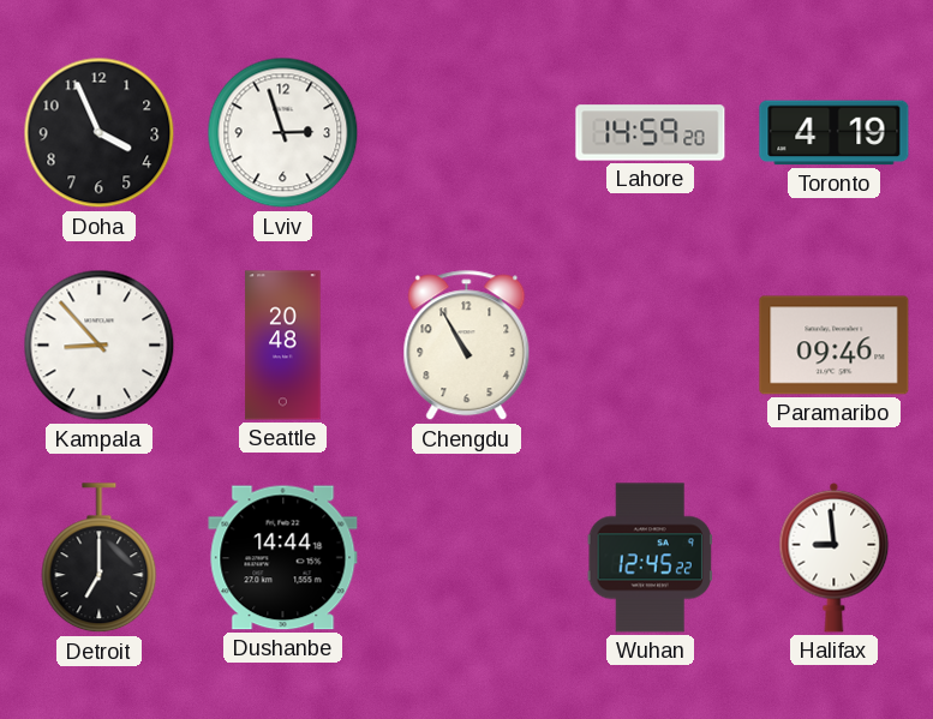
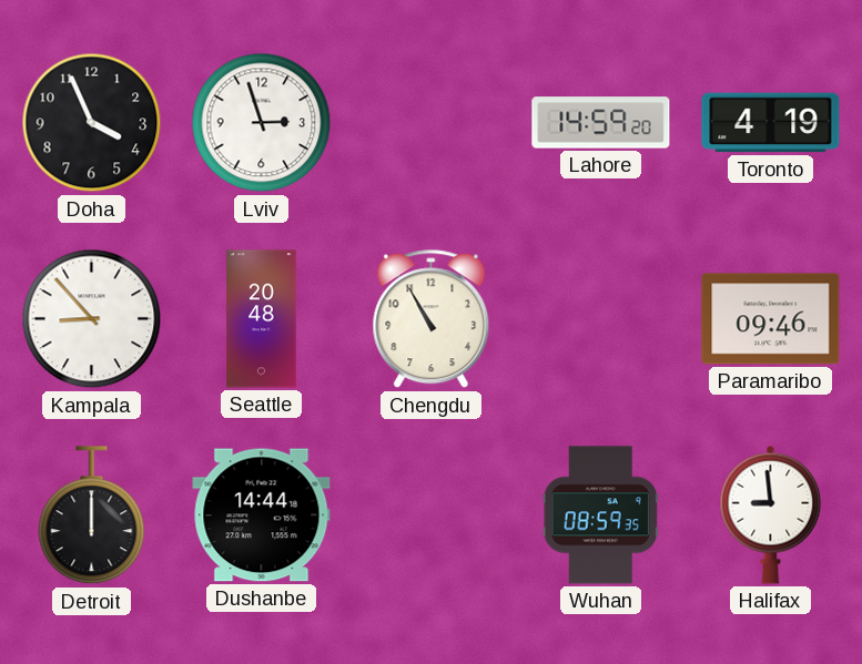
Detroit: 7:00 -> 12:00 (92, 515)
Wuhan: 12:45 -> 08:59 (600, 515)
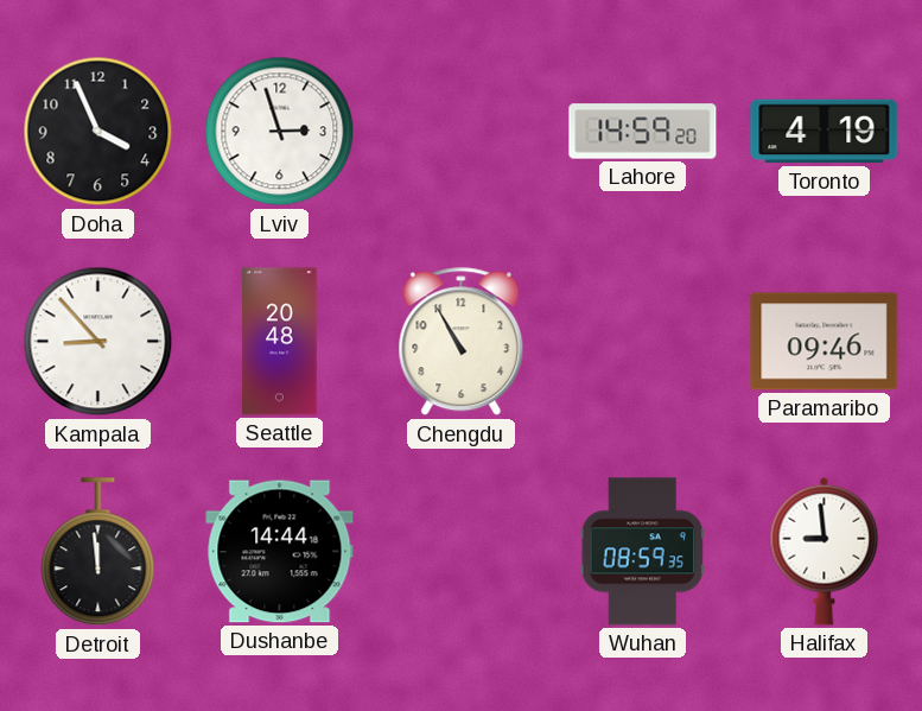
Detroit: 12:00 -> 11:59 (98, 552)
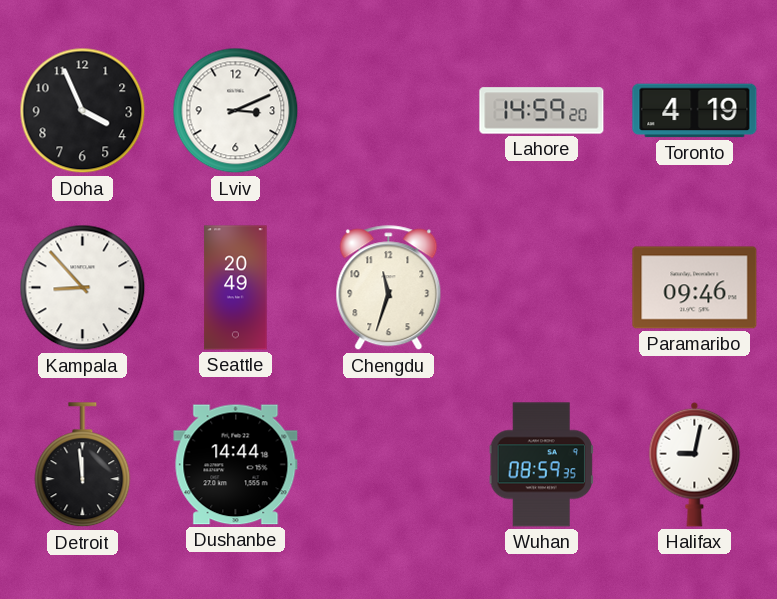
Lviv: 2:57 -> 3:11 (236, 111)
Seattle: 20:48 -> 20:49 (236, 288)
Chengdu: 10:55 -> 11:33 (389, 288)
Halifax: 8:59 -> 9:02 (695, 464)
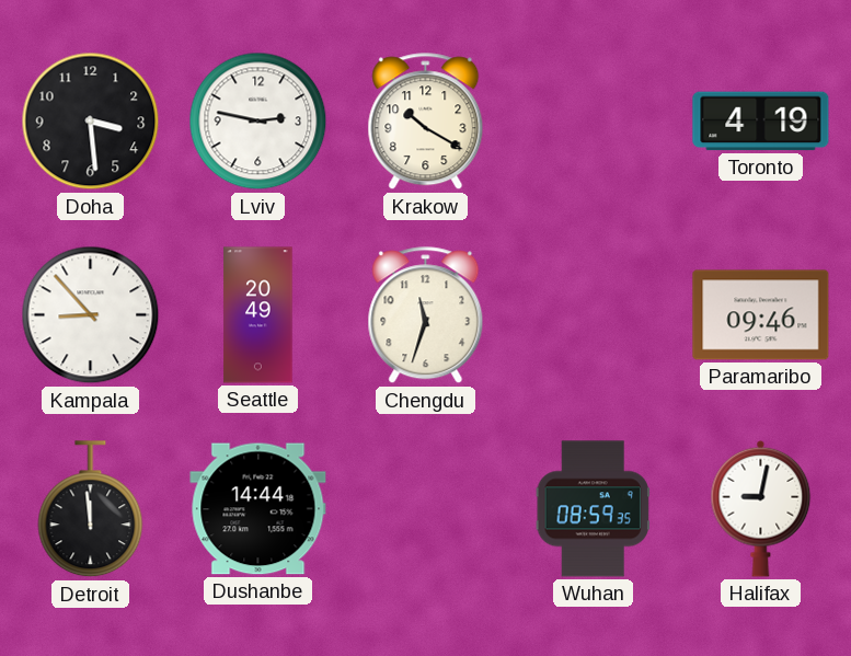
Doha: 3:56 -> 3:29 (91, 122)
Lviv: 3:11 -> 2:47 (258, 122)
Krakow: none -> 10:20 (426, 122)
Lahore: 14:59 -> none (542, 111)
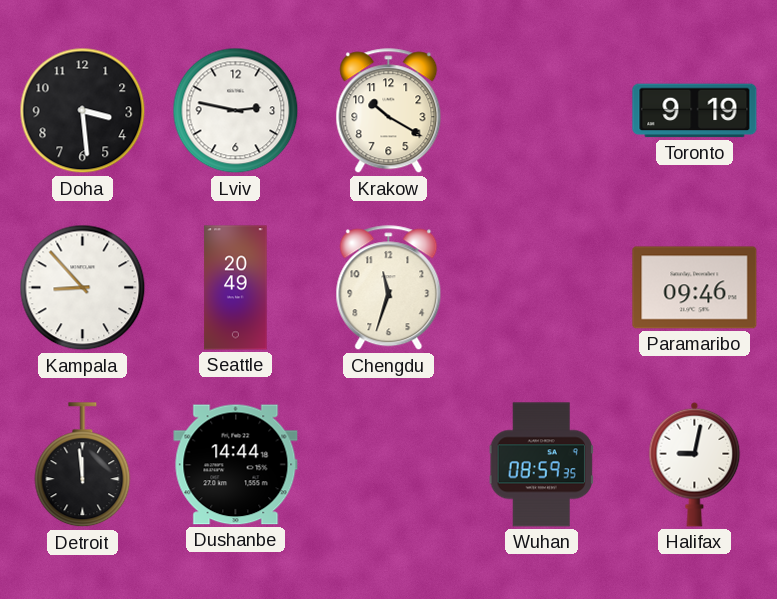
Toronto: 4:19 -> 9:19 (695, 111)
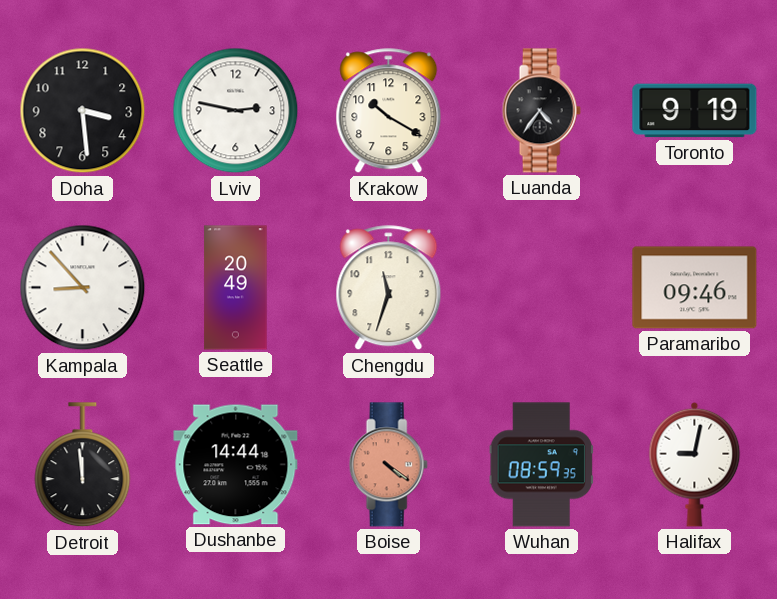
Luanda: none -> 4:36 (541, 111)
Boise: none -> 4:21 (388, 465)
